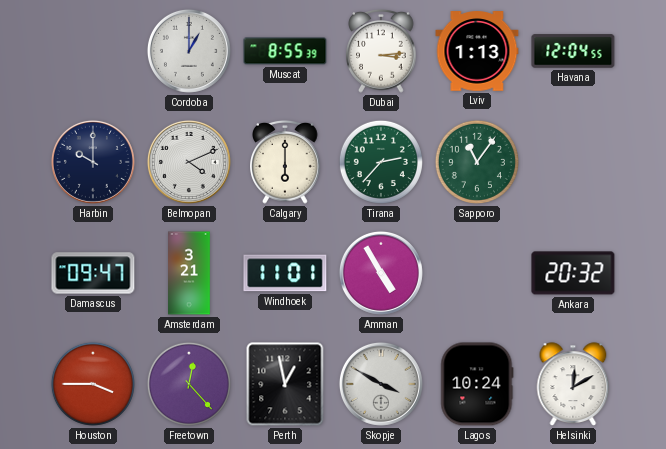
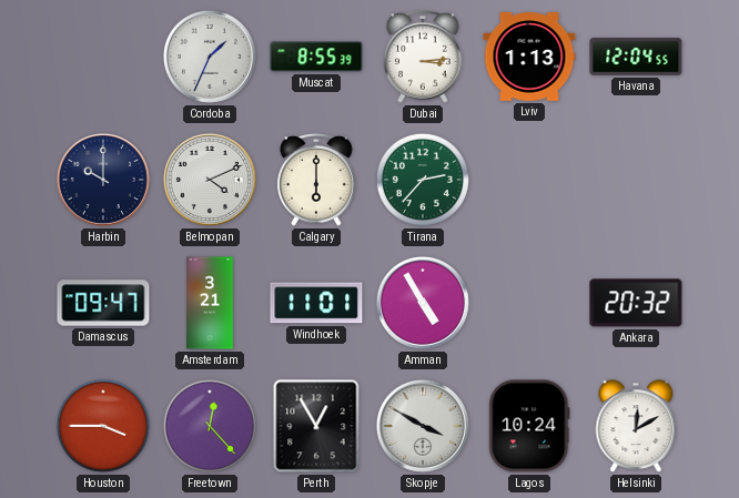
Cordoba: 1:00 -> 1:34 (210, 57)
Sapporo: 11:06 -> none (477, 162)
Perth: 12:58 -> 12:55 (316, 426)
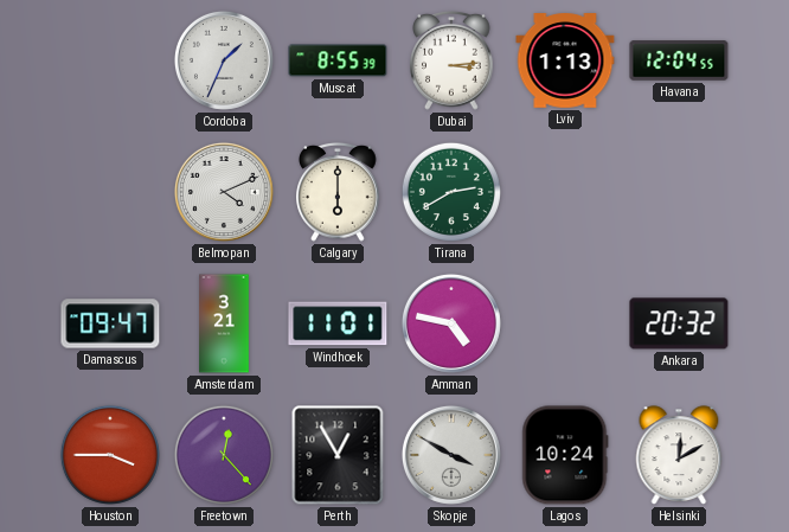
Harbin: 10:00 -> none (103, 180)
Tirana: 2:37 -> 2:40 (451, 192)
Amman: 4:55 -> 4:47 (451, 323)
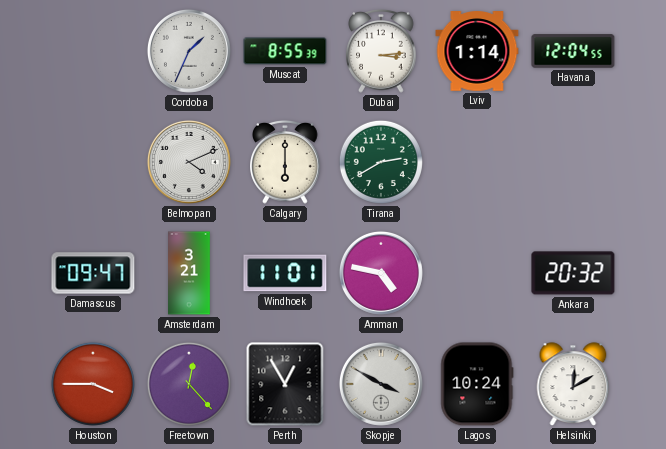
Lviv: 1:13 -> 1:14 (477, 51)
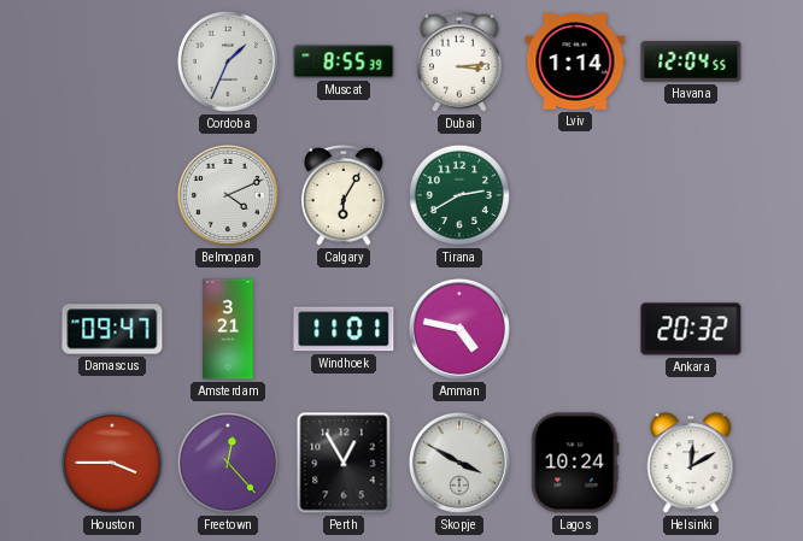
Calgary: 6:00 -> 6:05 (344, 195)
